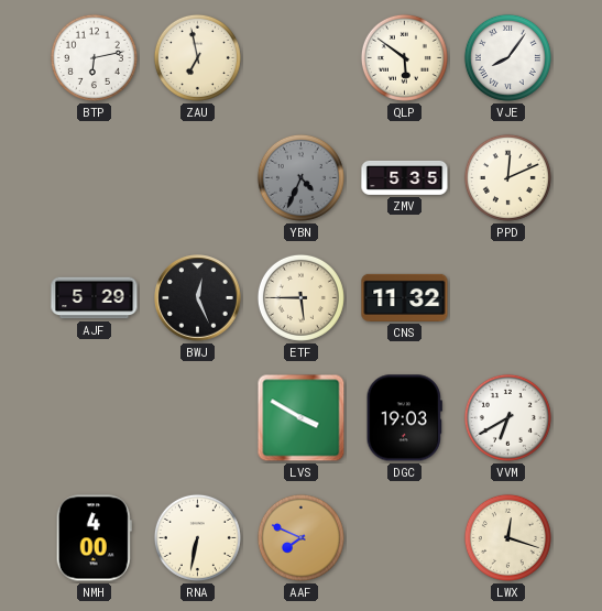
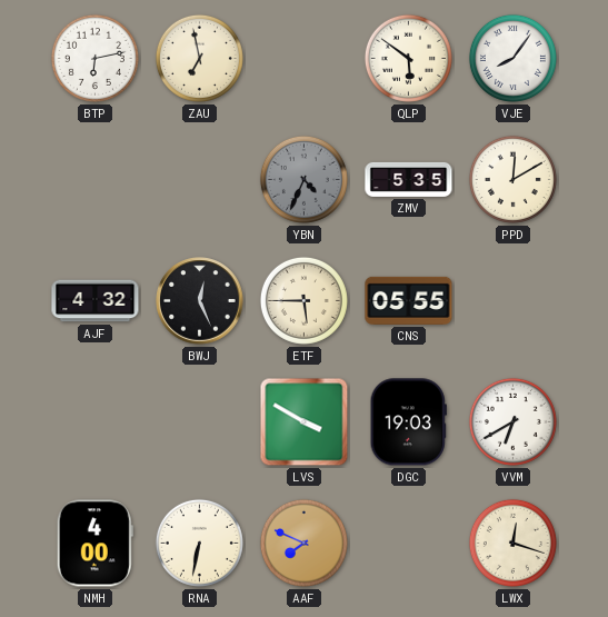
PPD: 12:11 -> 12:10 (512, 179)
AJF: 5:29 -> 4:32 (96, 301)
CNS: 11:32 -> 05:55 (409, 300)
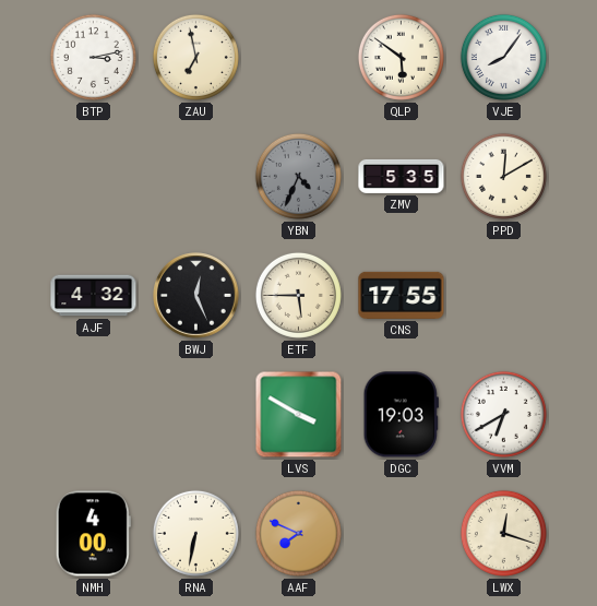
BTP: 6:13 -> 3:13 (93, 57)
CNS: 05:55 -> 17:55 (402, 295)
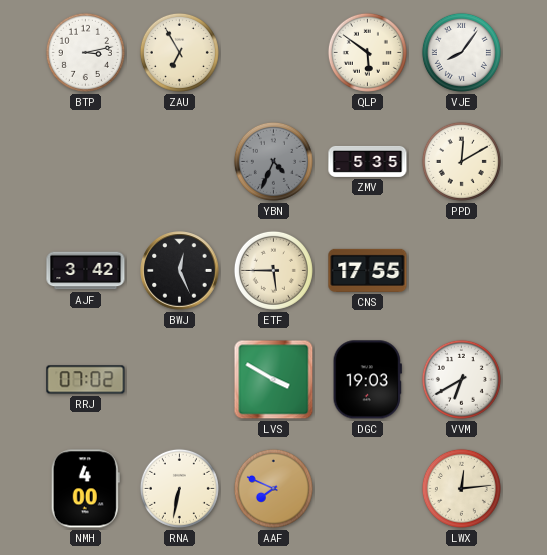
ZAU: 6:58 -> 6:55 (179, 52)
AJF: 4:32 -> 3:42 (86, 271)
RRJ: none -> 07:02 (86, 380)
LWX: 12:18 -> 12:14 (461, 488)
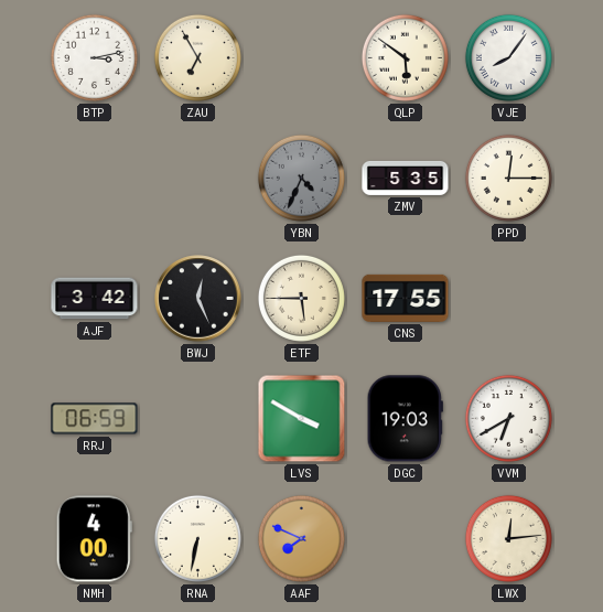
PPD: 12:10 -> 12:15 (508, 178)
RRJ: 07:02 -> 06:59 (95, 419)
